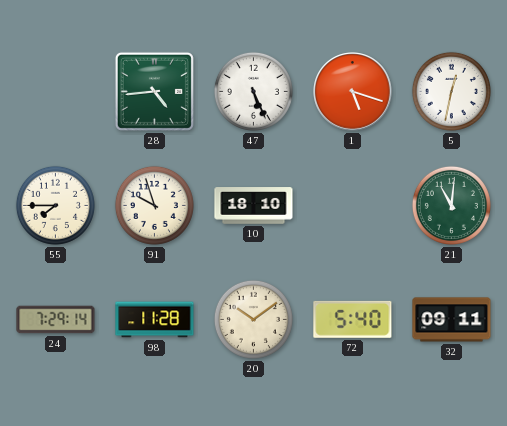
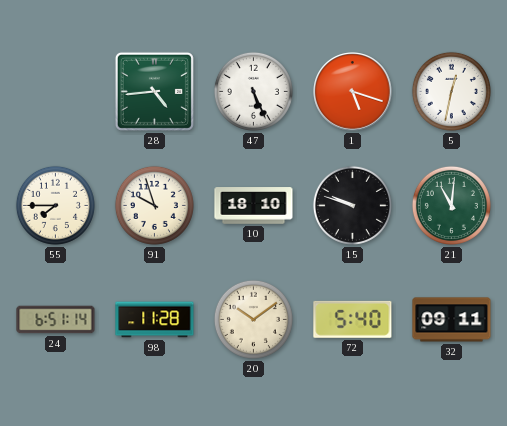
15: none -> 9:48 (352, 205)
24: 7:29 -> 6:51 (56, 320)
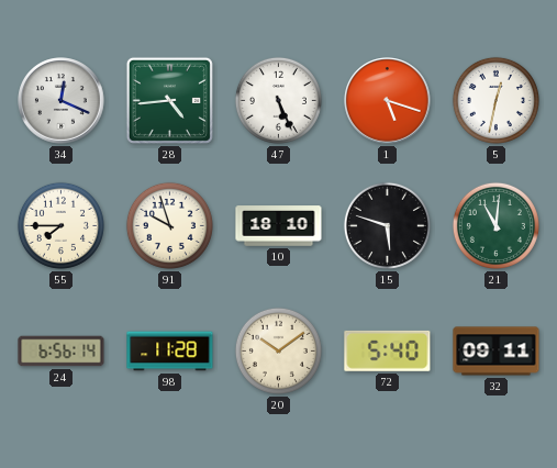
34: none -> 12:19 (62, 101)
15: 9:48 -> 5:48 (387, 225)
24: 6:51 -> 6:56 (62, 352)
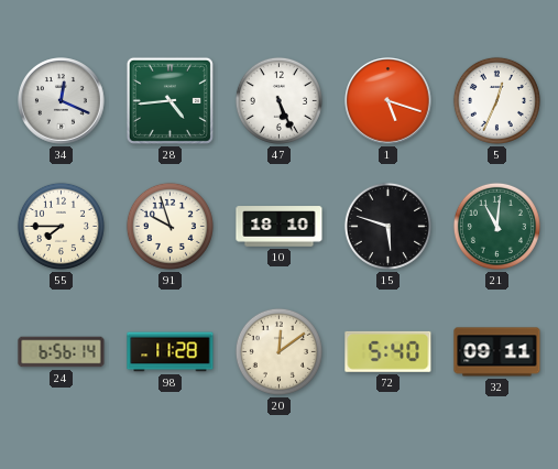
5: 12:32 -> 12:34 (496, 100)
20: 10:09 -> 12:09 (278, 351)
